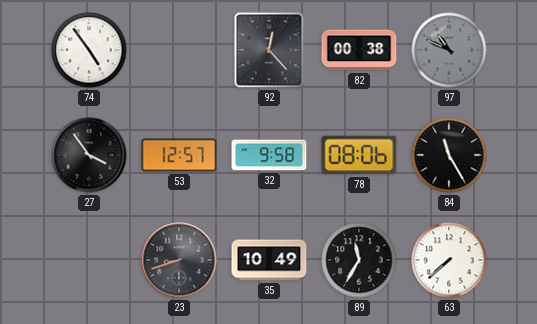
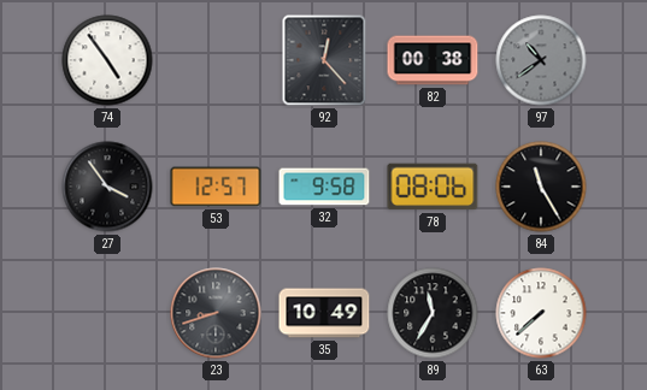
97: 10:49 -> 10:39 (541, 60)
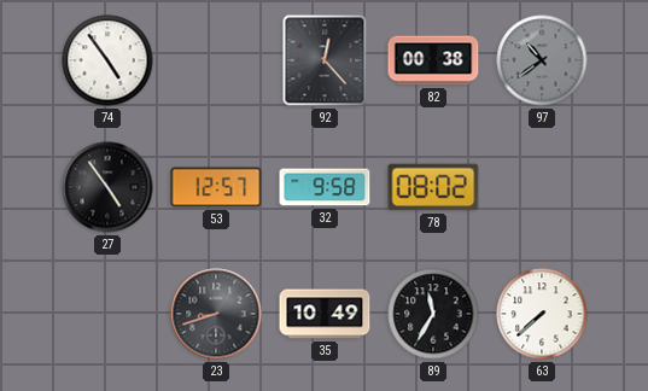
27: 3:54 -> 4:54 (107, 187)
78: 08:06 -> 08:02 (433, 187)
84: 11:25 -> none (541, 187)
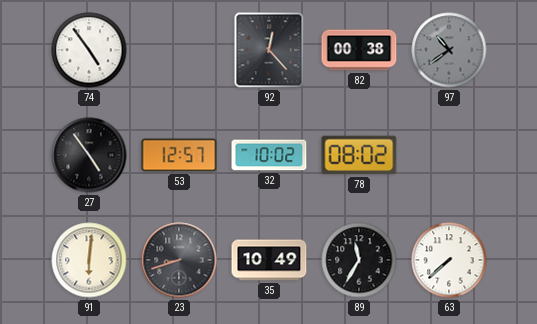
32: 9:58 -> 10:02 (269, 155)
91: none -> 6:01 (89, 260)
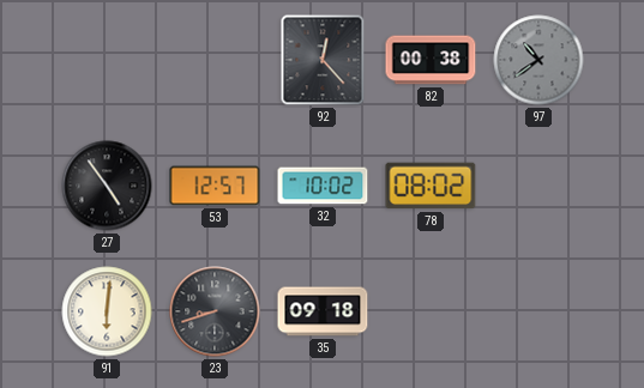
74: 4:54 -> none (89, 50)
35: 10:49 -> 09:18 (323, 311)
89: 11:35 -> none (359, 260)
63: 7:38 -> none (449, 260)
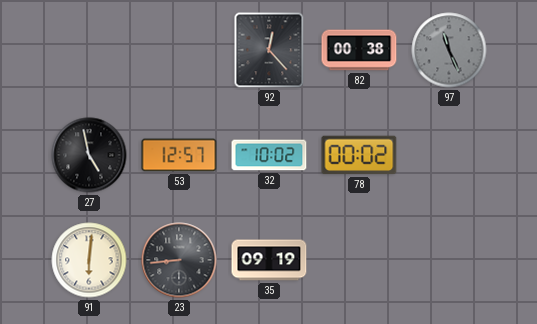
97: 10:39 -> 11:26 (449, 50)
27: 4:54 -> 4:58 (89, 155)
78: 08:02 -> 00:02 (359, 155)
23: 8:42 -> 8:44 (179, 260)
35: 09:18 -> 09:19 (269, 260)
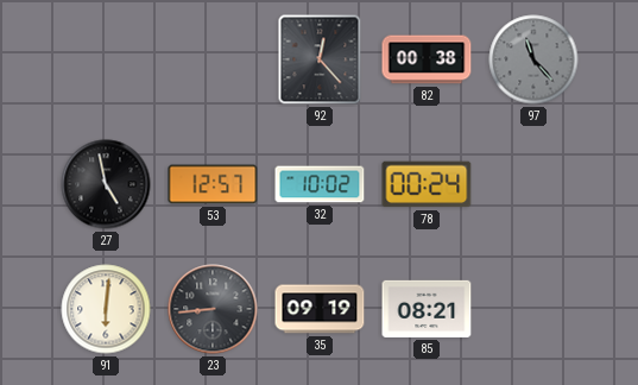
97: 11:26 -> 11:23 (533, 59)
78: 00:02 -> 00:24 (427, 184)
85: none -> 08:21 (427, 309)
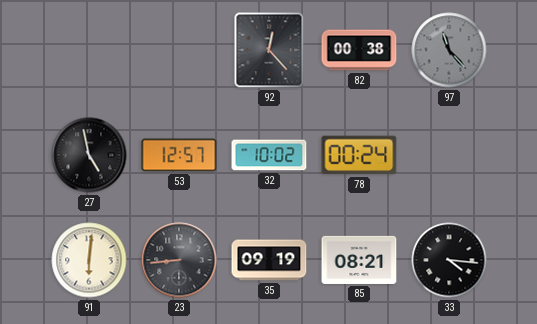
33: none -> 4:16 (449, 260)
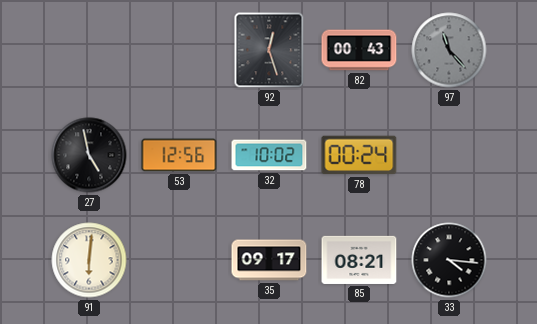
92: 12:23 -> 12:27 (269, 50)
82: 00:38 -> 00:43 (359, 50)
53: 12:57 -> 12:56 (179, 155)
23: 8:44 -> none (179, 260)
35: 09:19 -> 09:17 (269, 260)
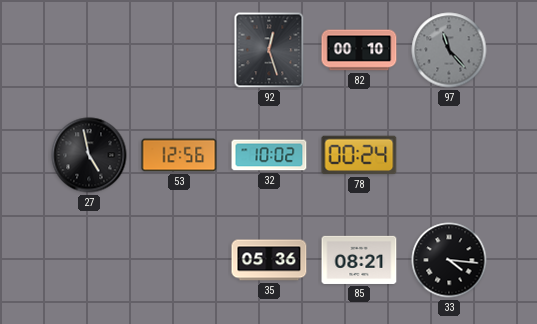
82: 00:43 -> 00:10 (359, 50)
91: 6:01 -> none (89, 260)
35: 09:17 -> 05:36 (269, 260)
